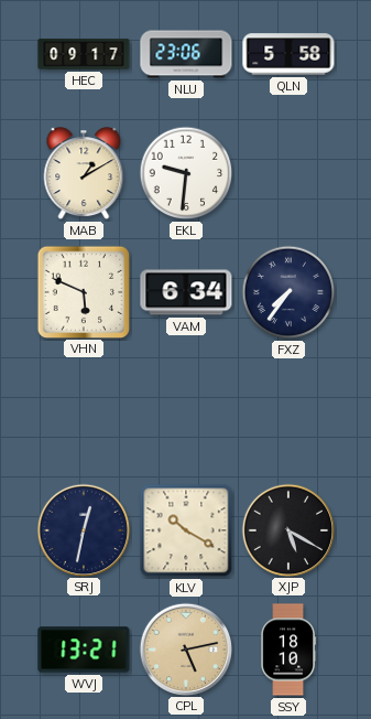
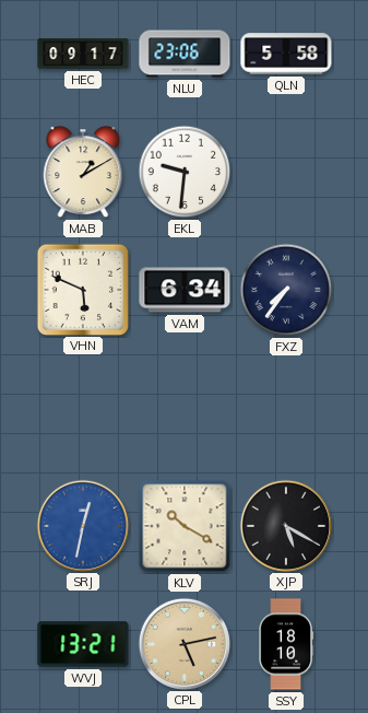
SRJ dial: navy -> blue (82, 525)
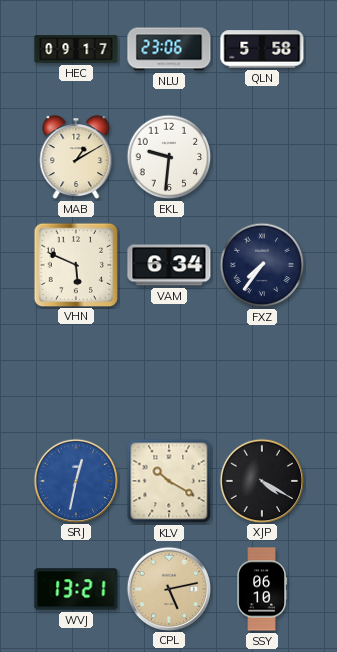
XJP: 5:20 -> 4:20 (261, 480)
SSY: 18:10 -> 06:10 (262, 589)
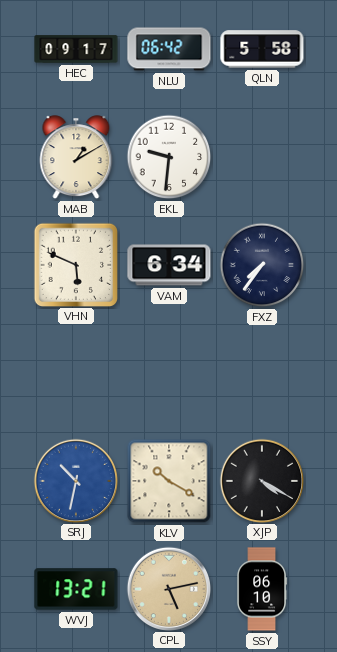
NLU: 23:06 -> 06:42 (169, 49)
SRJ: 12:32 -> 10:32 (75, 480)
